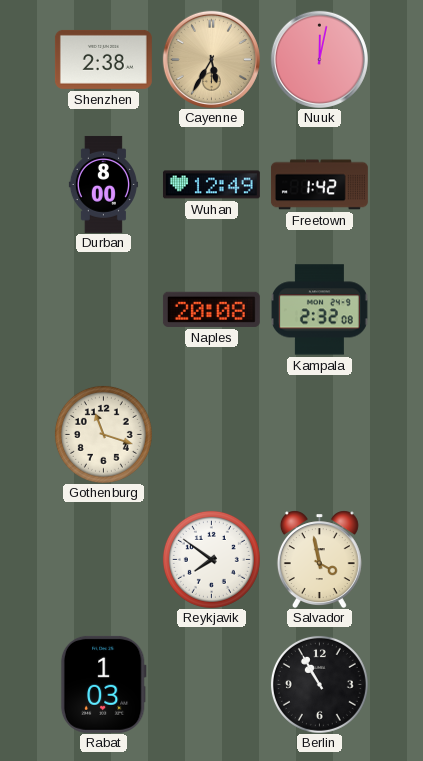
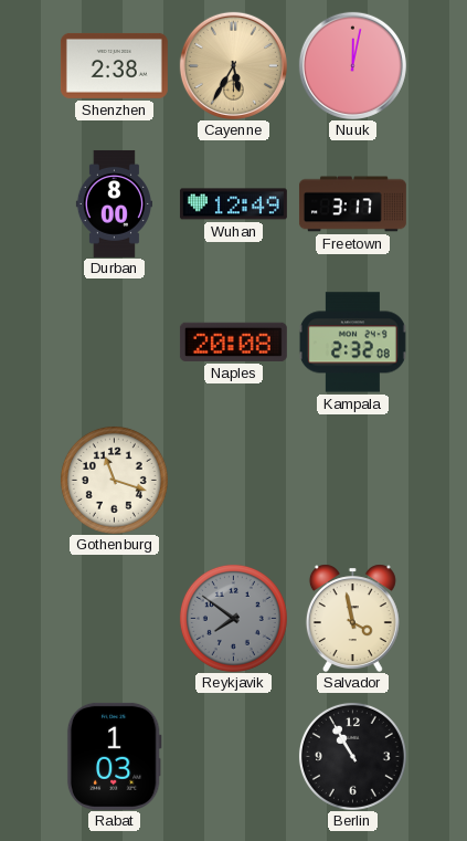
Freetown: 1:42 -> 3:17 (352, 204)
Reykjavik dial: white -> grey (233, 618)
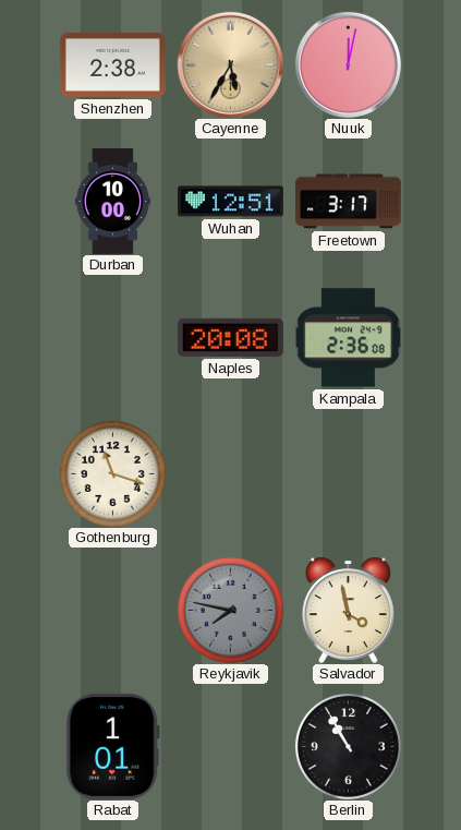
Durban: 8:00 -> 10:00 (112, 201)
Wuhan: 12:49 -> 12:51 (230, 202)
Kampala: 2:32 -> 2:36 (348, 338)
Reykjavik: 7:51 -> 7:47 (230, 610)
Rabat: 1:03 -> 1:01 (112, 746)
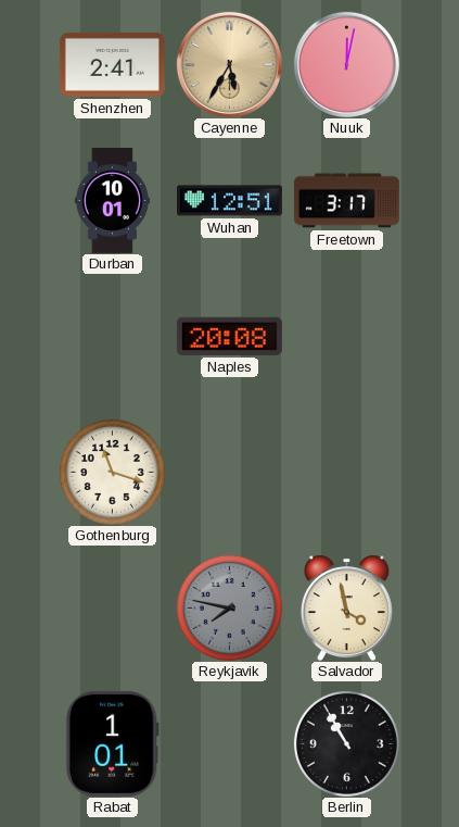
Shenzhen: 2:38 -> 2:41 (112, 64)
Durban: 10:00 -> 10:01 (112, 200)
Kampala: 2:36 -> none (348, 338)
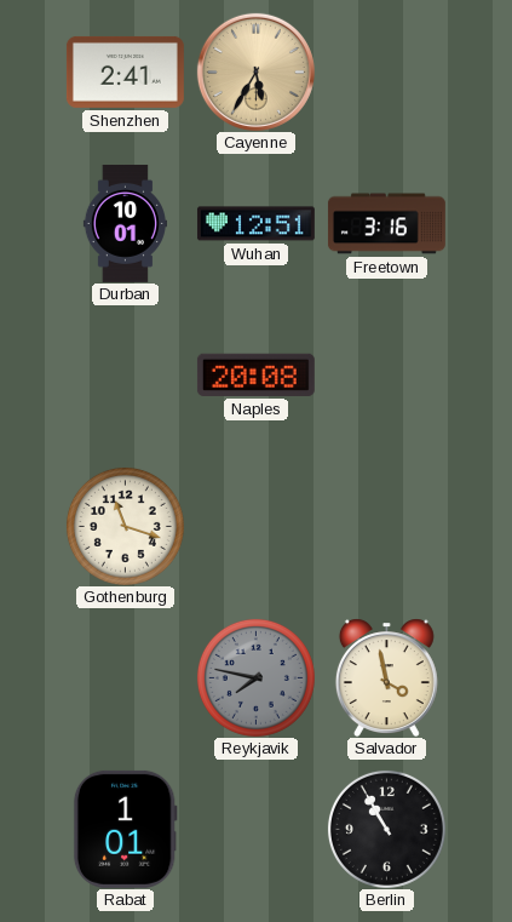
Nuuk: 12:02 -> none (346, 64)
Freetown: 3:17 -> 3:16 (386, 224)
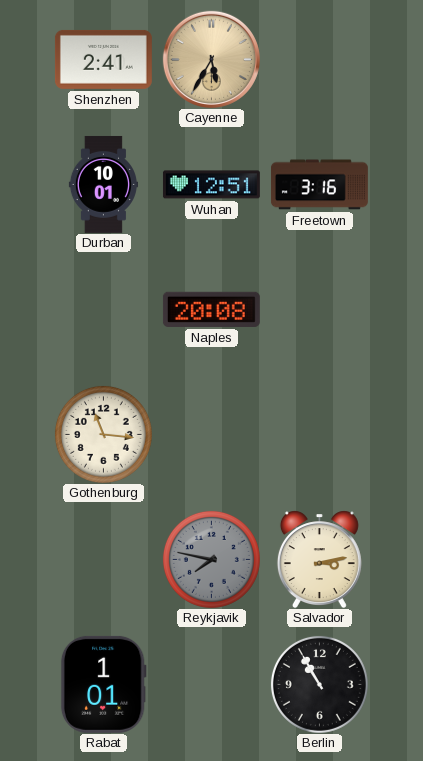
Gothenburg: 11:18 -> 11:16 (103, 434)
Salvador: 3:58 -> 3:13 (319, 559)
